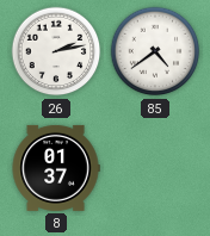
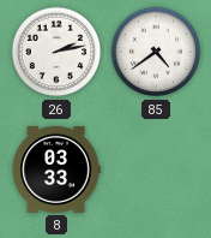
8: 01:37 -> 03:33 (56, 169)
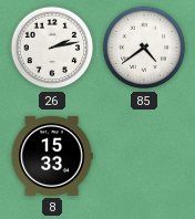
8: 03:33 -> 15:33 (52, 156)
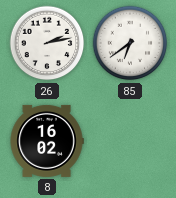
85: 4:39 -> 6:39 (130, 43)
8: 15:33 -> 16:02 (47, 141)
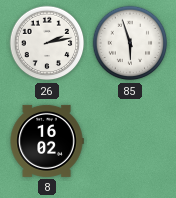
85: 6:39 -> 5:57 (130, 43)
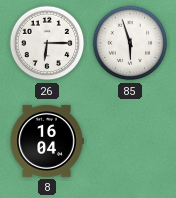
26: 2:13 -> 6:15 (47, 43)
8: 16:02 -> 16:04 (47, 141)
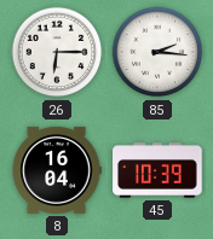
85: 5:57 -> 2:16 (157, 52)
45: none -> 10:39 (157, 170)
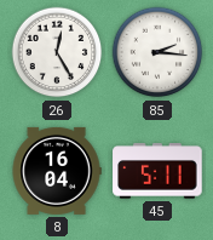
26: 6:15 -> 12:25 (57, 52)
45: 10:39 -> 5:11 (157, 171)
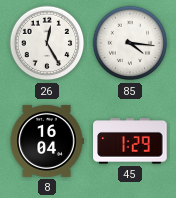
85: 2:16 -> 4:16 (130, 43)
45: 5:11 -> 1:29 (130, 141)
